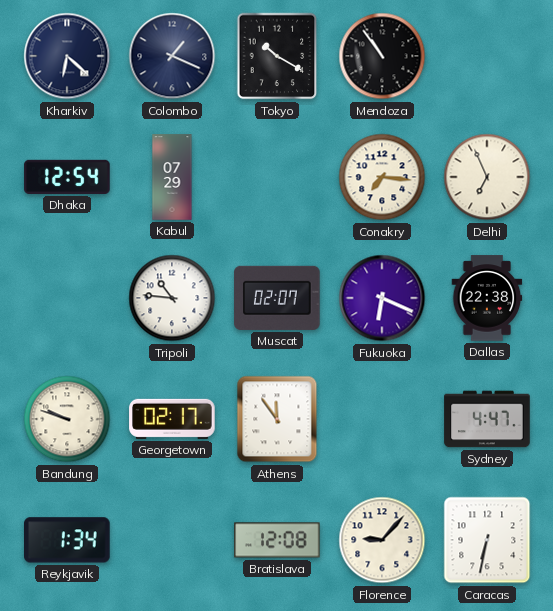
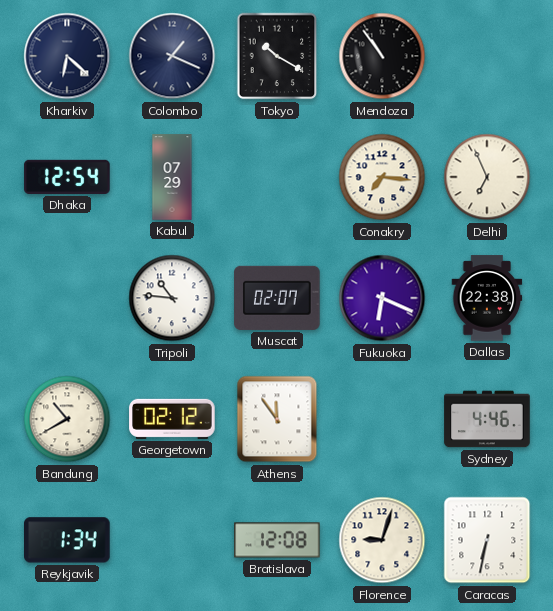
Bandung: 9:48 -> 10:40 (67, 419)
Georgetown: 02:17 -> 02:12 (172, 419)
Sydney: 4:47 -> 4:46 (487, 419)
Florence: 9:07 -> 9:03 (382, 540)
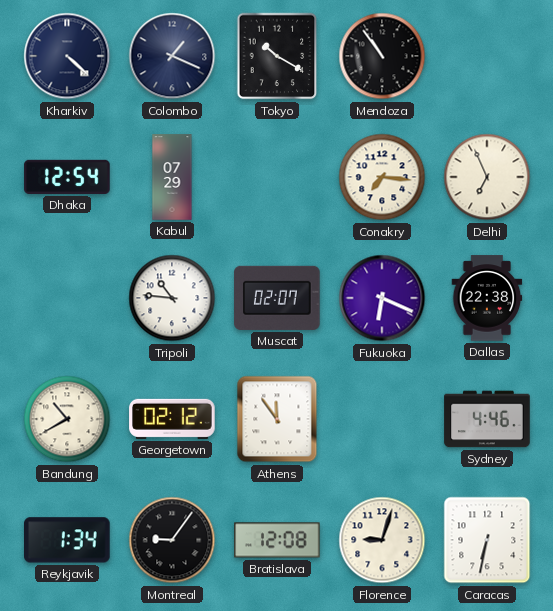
Kharkiv: 6:22 -> 4:22 (67, 56)
Montreal: none -> 9:06 (172, 540)
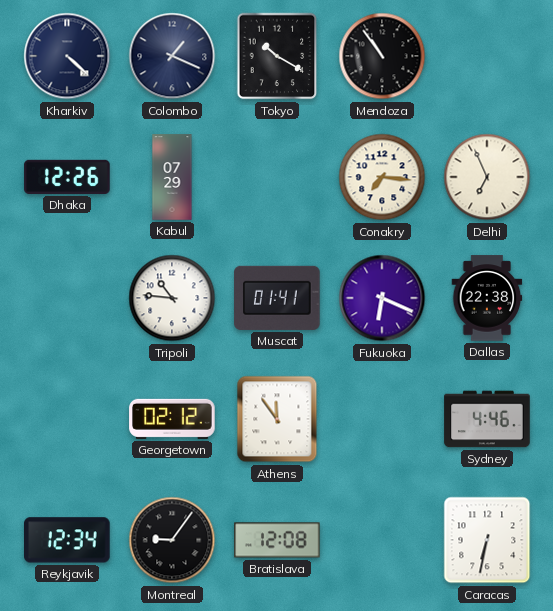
Dhaka: 12:54 -> 12:26 (67, 177)
Muscat: 02:07 -> 01:41 (277, 298)
Bandung: 10:40 -> none (67, 419)
Reykjavik: 1:34 -> 12:34 (68, 540)
Florence: 9:03 -> none (382, 540)
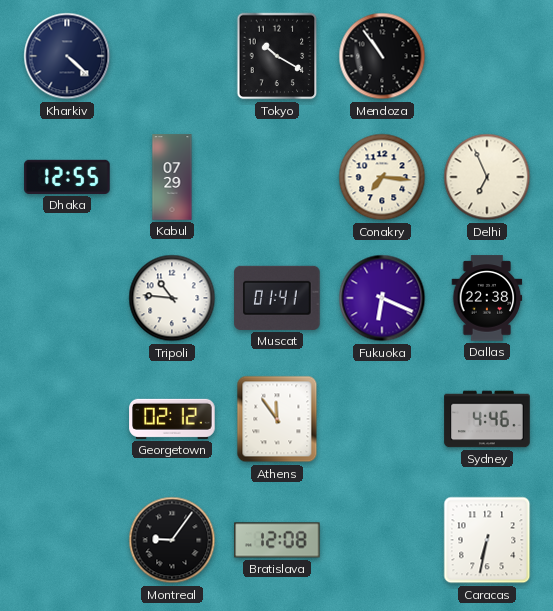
Colombo: 1:19 -> none (172, 56)
Dhaka: 12:26 -> 12:55 (67, 177)
Reykjavik: 12:34 -> none (68, 540)
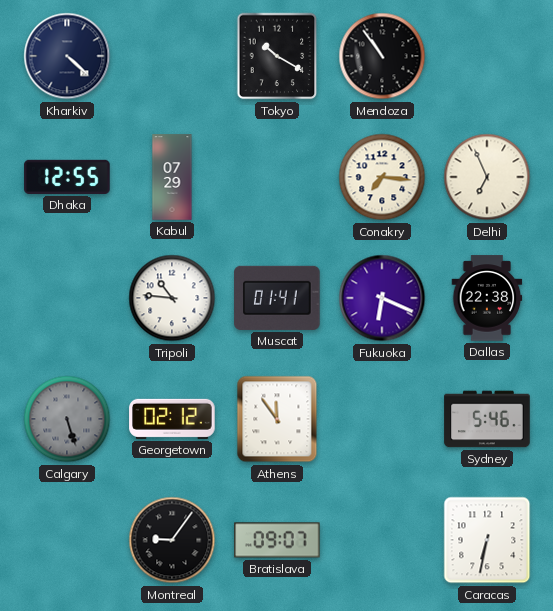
Calgary: none -> 5:27 (67, 419)
Sydney: 4:46 -> 5:46 (487, 419)
Bratislava: 12:08 -> 09:07 (277, 540)
